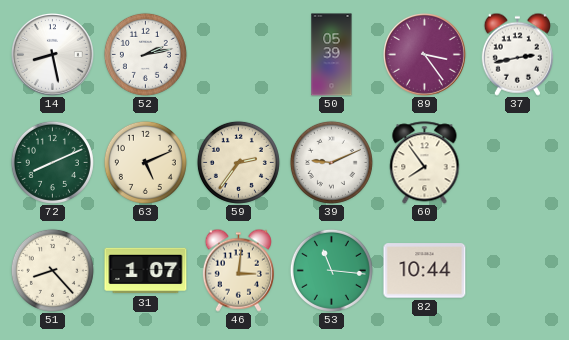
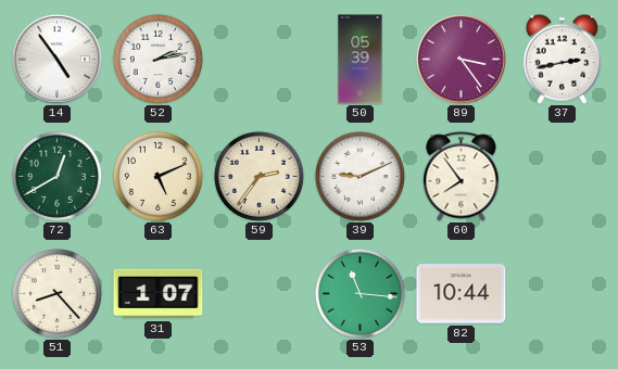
14: 8:28 -> 4:54 (58, 60)
72: 8:11 -> 12:40 (56, 176)
46: 3:01 -> none (238, 270)
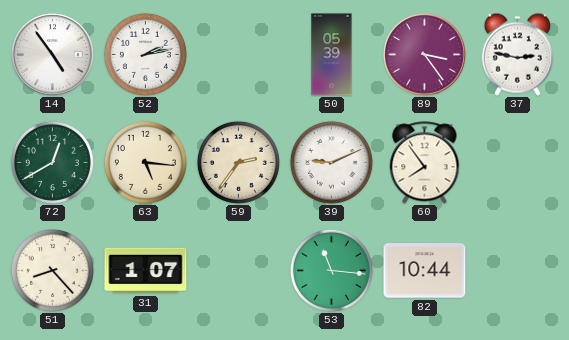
37: 2:43 -> 2:47 (517, 54)
63: 5:11 -> 5:16 (145, 162)
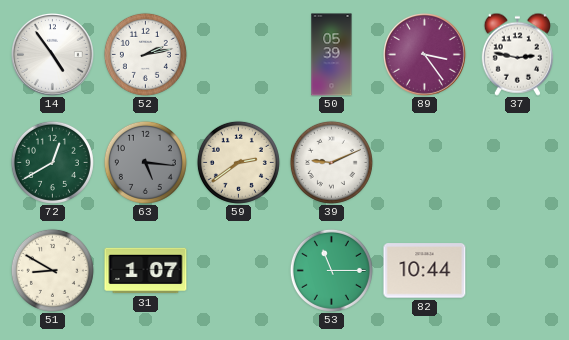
63 dial: cream -> grey (145, 162)
59: 2:36 -> 2:39 (238, 162)
60: 7:54 -> none (425, 163)
51: 8:23 -> 8:50 (52, 270)
53: 11:16 -> 11:15 (331, 270)
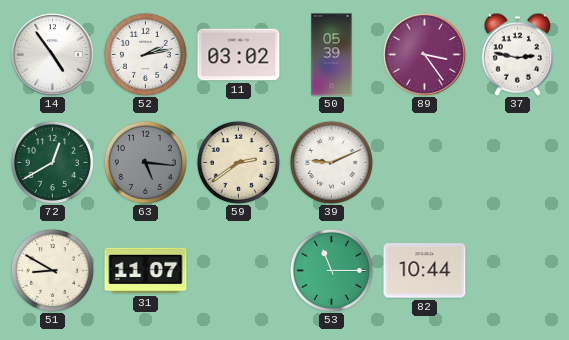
11: none -> 03:02 (239, 55)
31: 1:07 -> 11:07 (146, 271)
